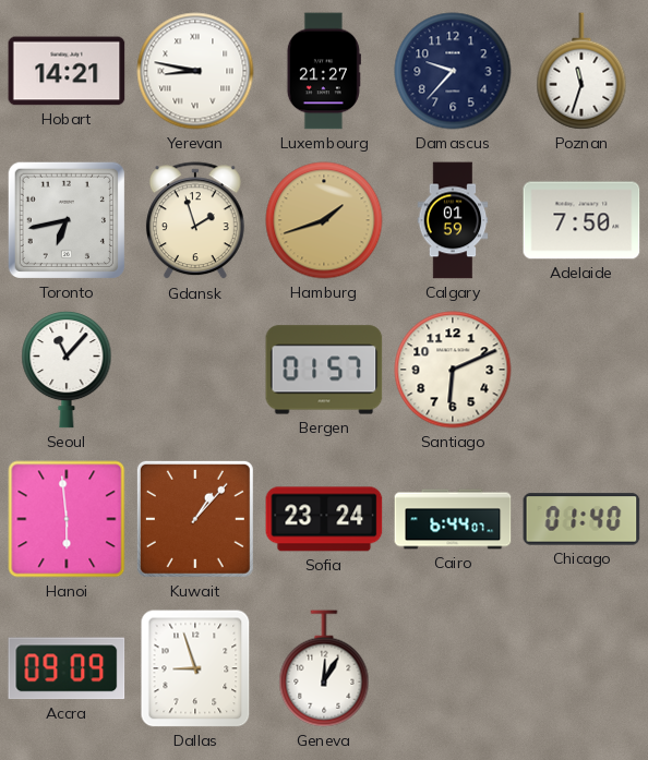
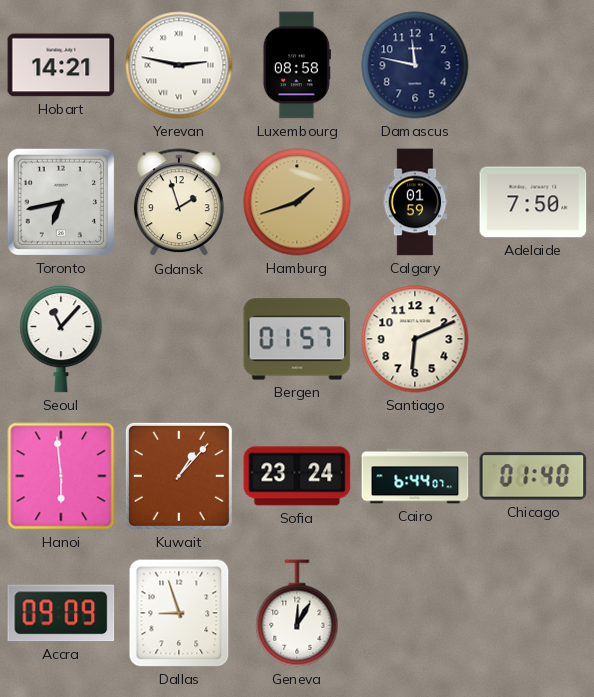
Yerevan: 8:47 -> 2:47 (179, 65)
Luxembourg: 21:27 -> 08:58 (297, 65)
Damascus: 9:37 -> 11:47 (415, 65)
Poznan: 11:33 -> none (581, 71)
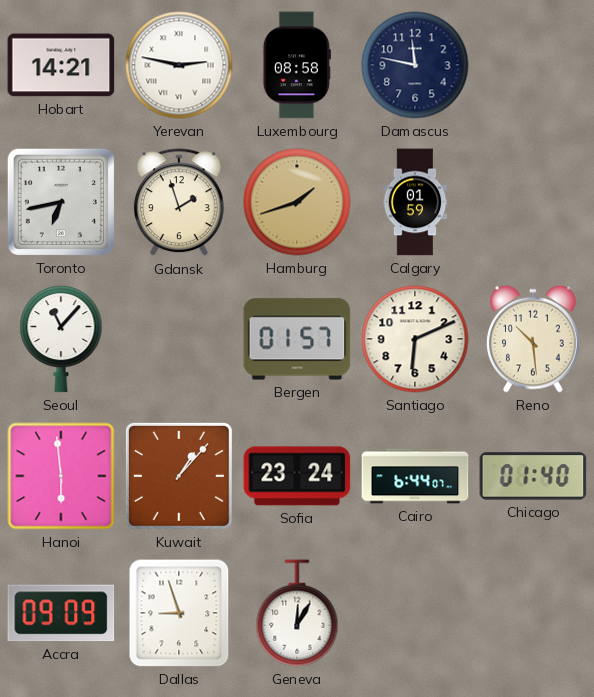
Adelaide: 7:50 -> none (533, 202)
Reno: none -> 10:29 (533, 339)
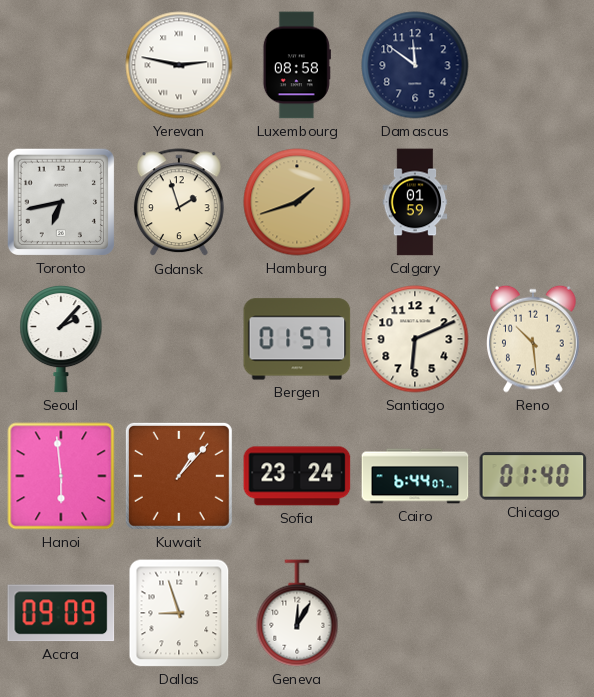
Hobart: 14:21 -> none (61, 65)
Damascus: 11:47 -> 11:51 (415, 65)
Seoul: 11:07 -> 2:07 (61, 340)
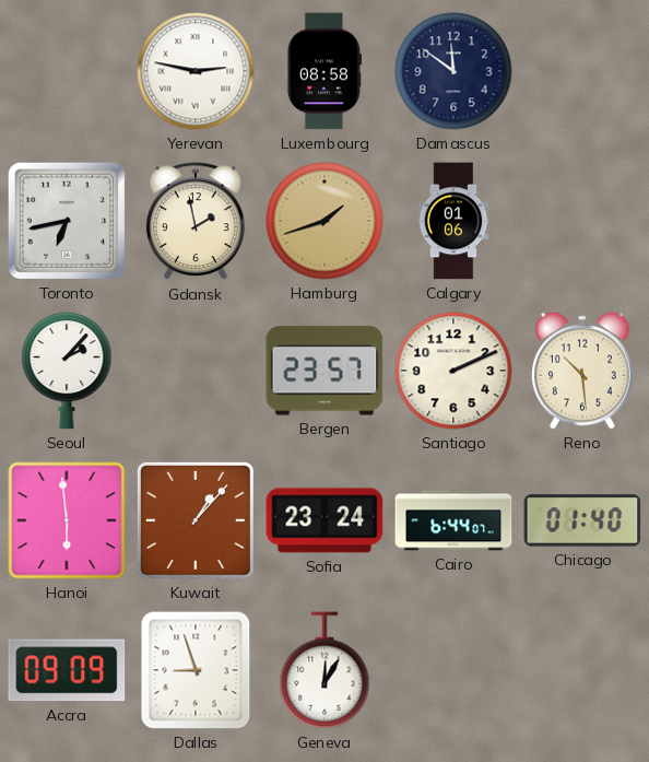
Gdansk: 1:57 -> 1:58 (196, 222)
Calgary: 01:59 -> 01:06 (453, 221)
Bergen: 01:57 -> 23:57 (324, 371)
Santiago: 6:11 -> 2:11 (453, 371)
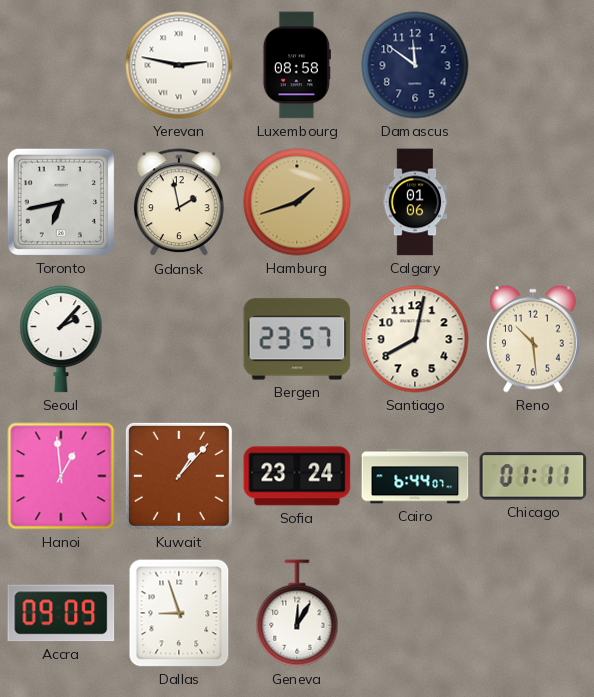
Santiago: 2:11 -> 8:02 (415, 339)
Hanoi: 5:59 -> 12:59 (61, 476)
Chicago: 01:40 -> 01:11 (533, 476)
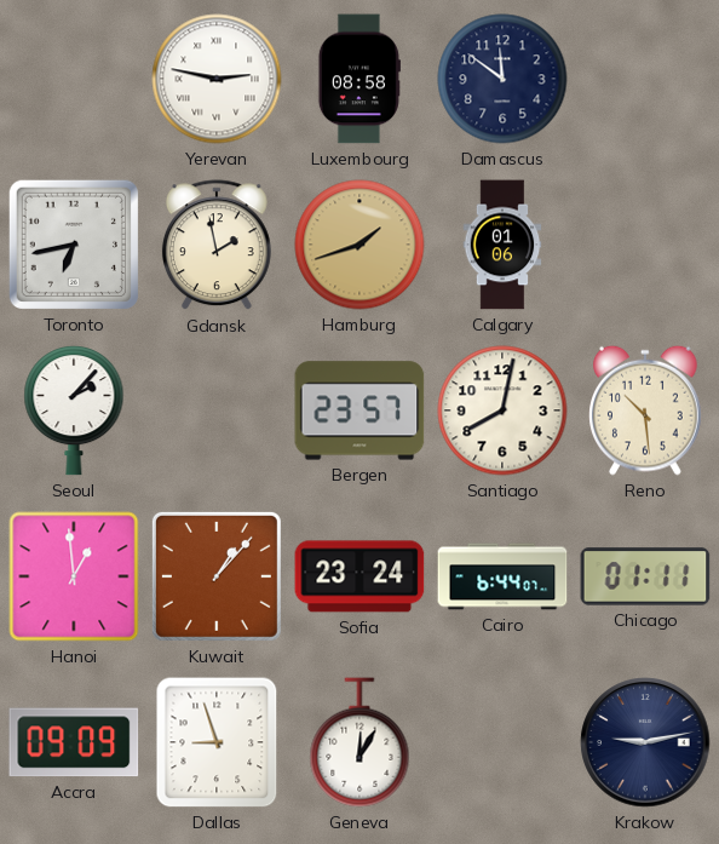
Krakow: none -> 9:13 (645, 742)
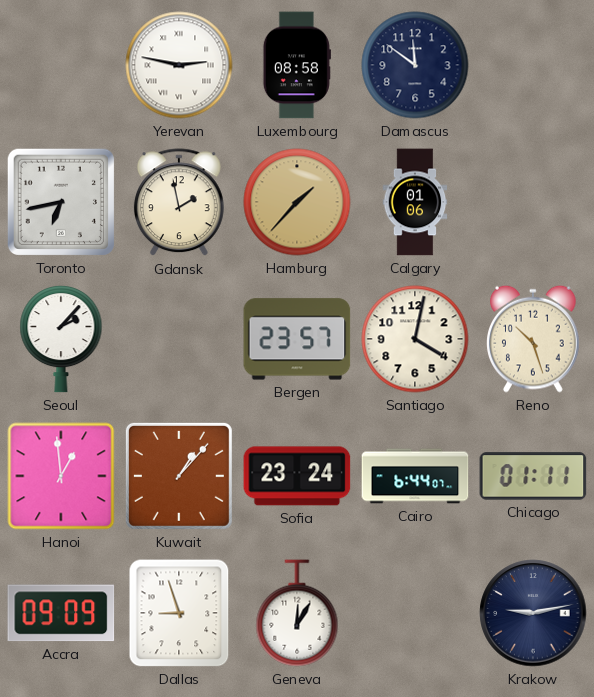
Hamburg: 1:42 -> 1:37 (297, 202)
Santiago: 8:02 -> 4:02 (415, 339)
Reno: 10:29 -> 10:27 (533, 339)
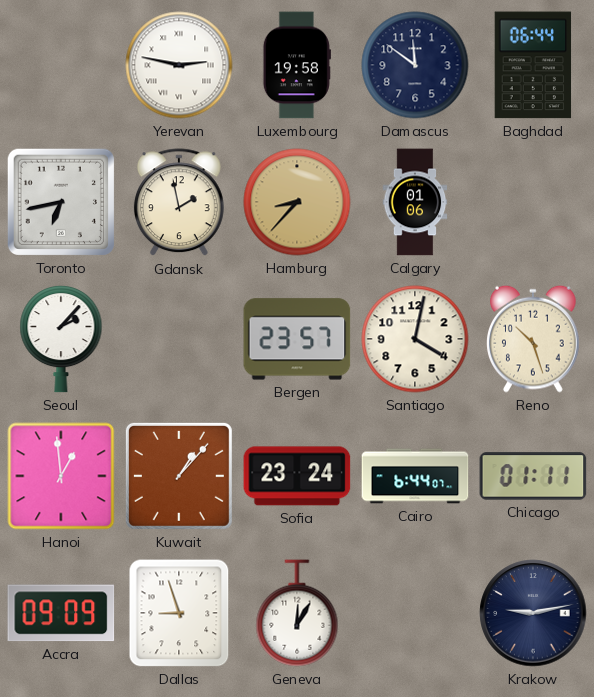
Luxembourg: 08:58 -> 19:58 (297, 65)
Baghdad: none -> 06:44 (533, 65)
Hamburg: 1:37 -> 8:37 (297, 202)
